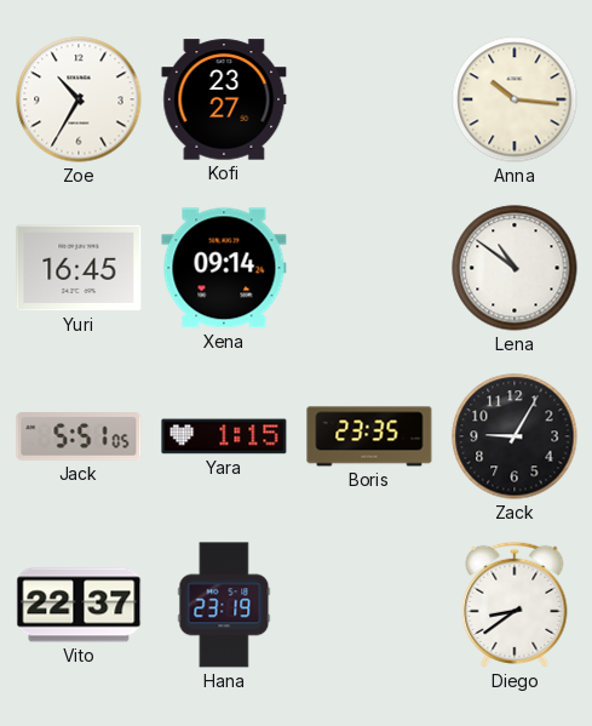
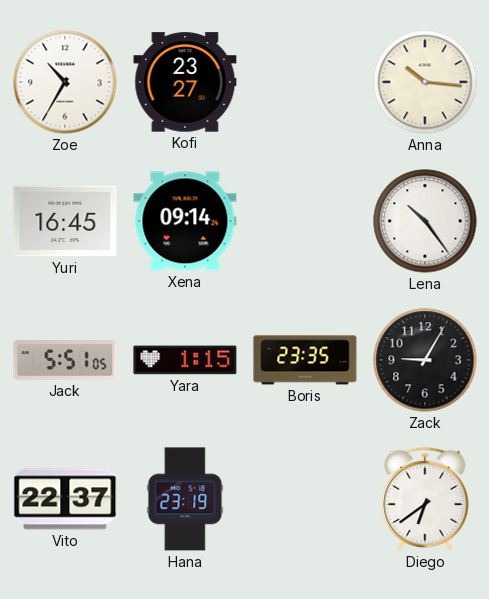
Lena: 10:51 -> 10:24 (425, 221)
Diego: 8:39 -> 6:39 (425, 499)
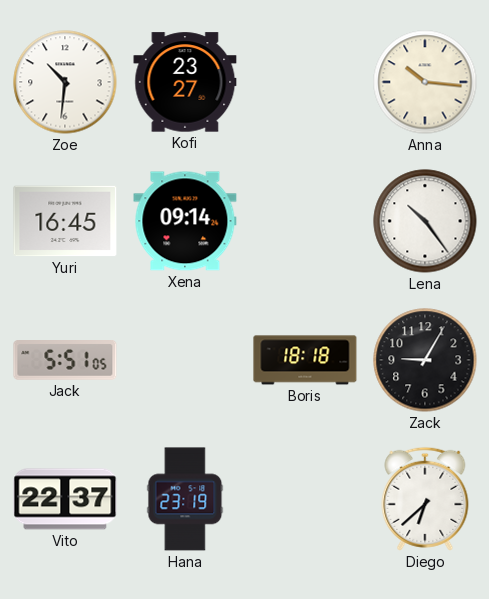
Zoe: 10:35 -> 10:31 (65, 82)
Yara: 1:15 -> none (185, 360)
Boris: 23:35 -> 18:18 (305, 360)
Diego: 6:39 -> 6:38 (425, 499)
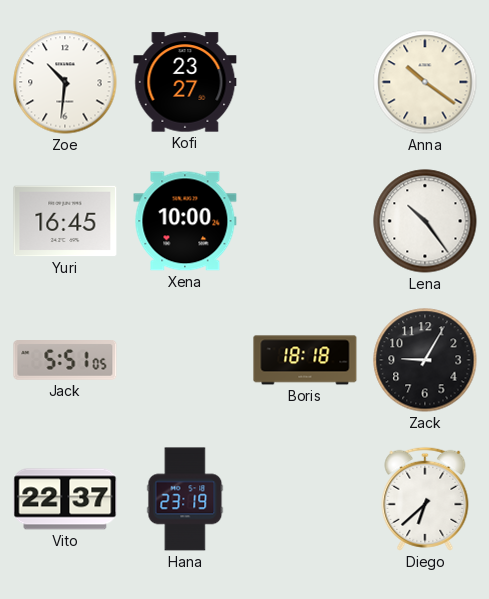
Anna: 10:16 -> 10:21 (425, 82)
Xena: 09:14 -> 10:00 (185, 221)
